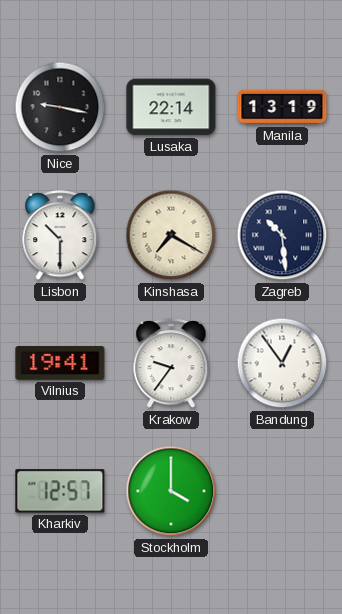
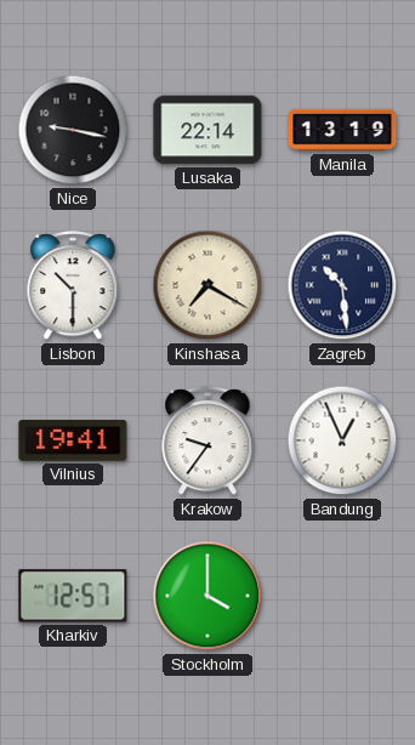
Bandung: 12:54 -> 12:56 (342, 440)
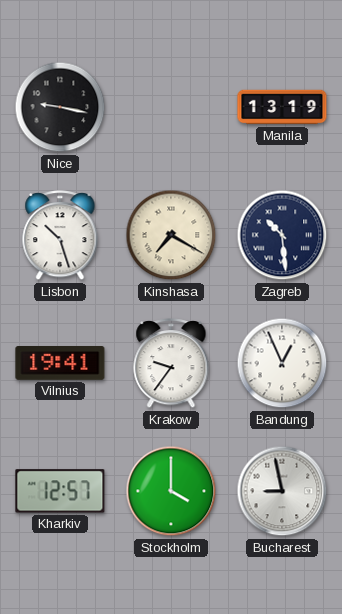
Lusaka: 22:14 -> none (207, 130)
Lisbon: 10:30 -> 10:27 (60, 236)
Bucharest: none -> 8:58 (282, 491)
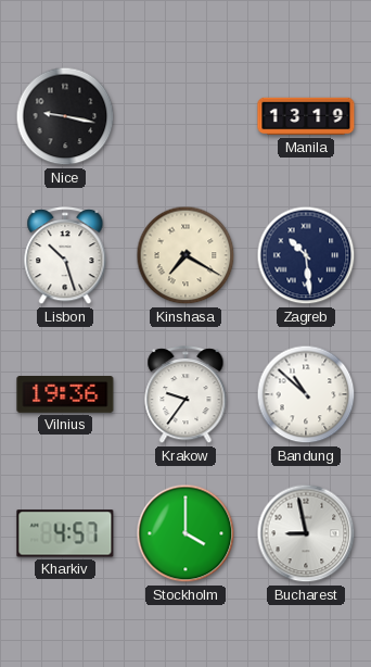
Vilnius: 19:41 -> 19:36 (65, 395)
Bandung: 12:56 -> 10:52 (306, 394)
Kharkiv: 12:57 -> 4:57 (65, 533)
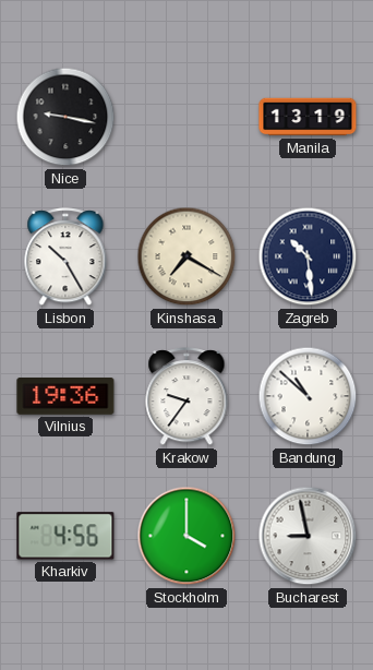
Lisbon: 10:27 -> 10:25 (65, 258)
Kharkiv: 4:57 -> 4:56 (65, 536)
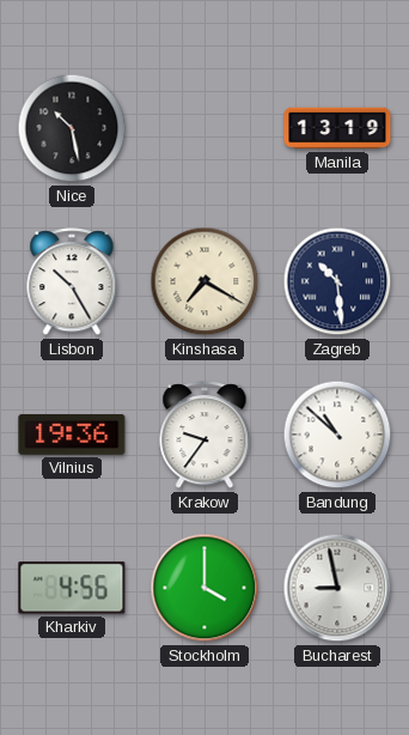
Nice: 9:17 -> 10:28 (72, 128)
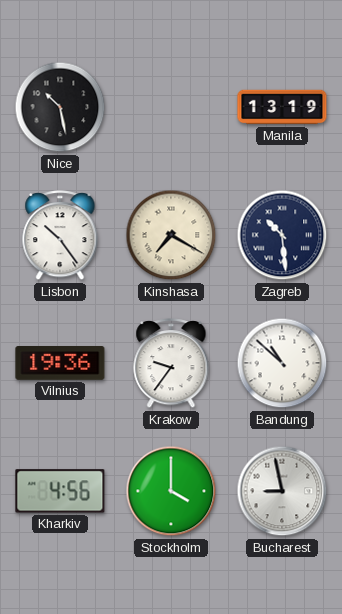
Lisbon: 10:25 -> 10:24 (60, 236)
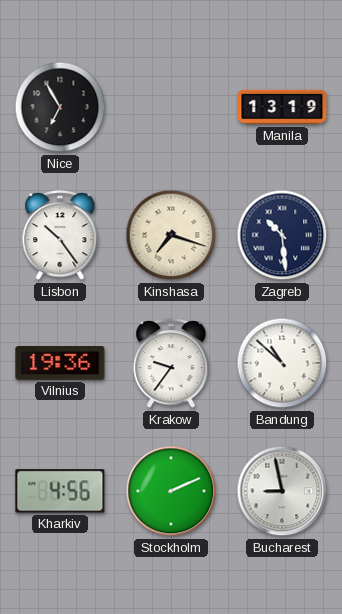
Nice: 10:28 -> 6:55 (60, 107)
Kinshasa: 7:20 -> 7:18 (171, 235)
Stockholm: 4:00 -> 2:11 (171, 491)
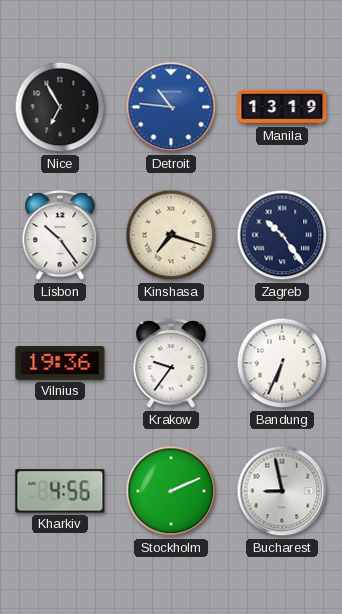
Detroit: none -> 10:46 (171, 107)
Zagreb: 10:29 -> 10:24 (282, 235)
Bandung: 10:52 -> 6:34 (282, 363)
